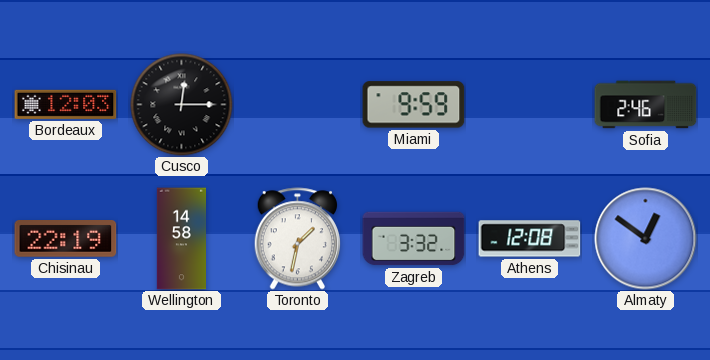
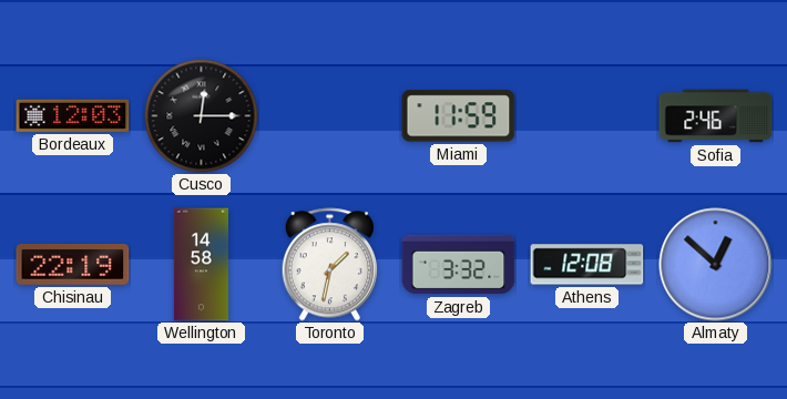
Miami: 9:59 -> 11:59 (459, 116)
Almaty: 12:51 -> 12:52 (716, 265)
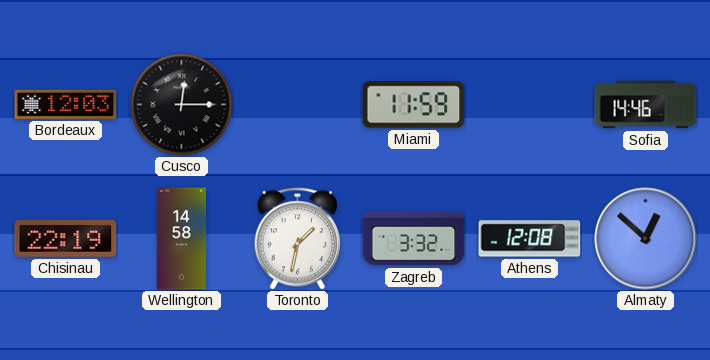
Sofia: 2:46 -> 14:46 (646, 105)
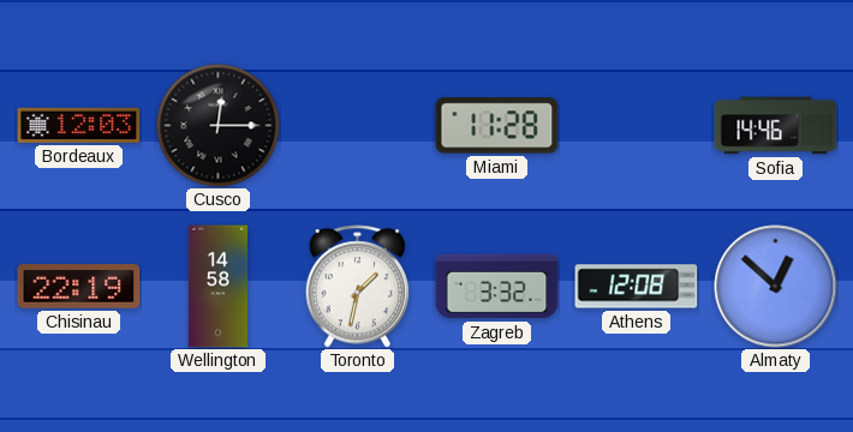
Miami: 11:59 -> 11:28 (497, 126)
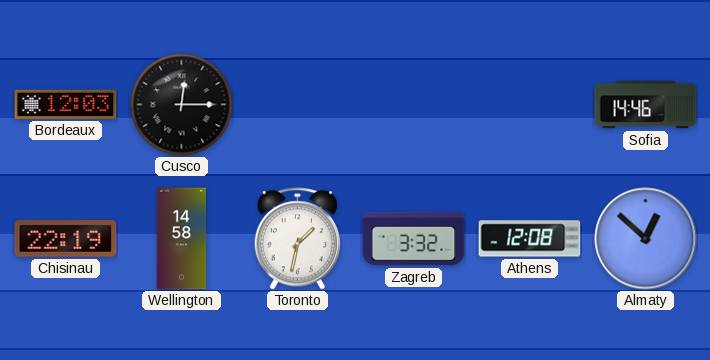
Miami: 11:28 -> none (497, 126)
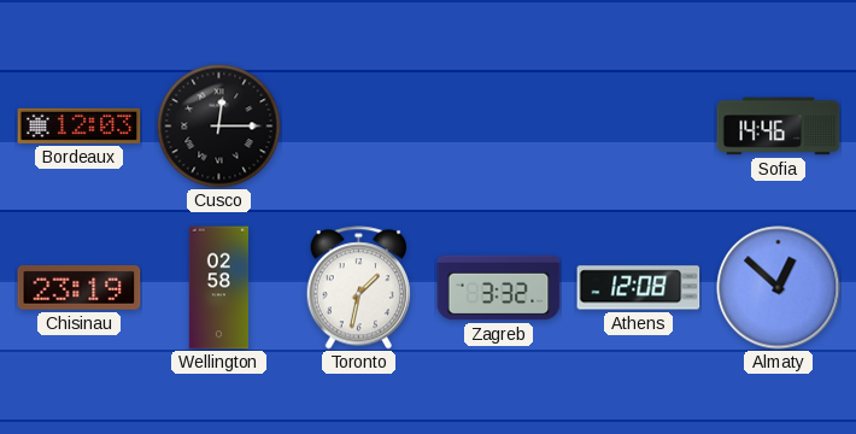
Chisinau: 22:19 -> 23:19 (80, 288)
Wellington: 14:58 -> 02:58 (218, 288)
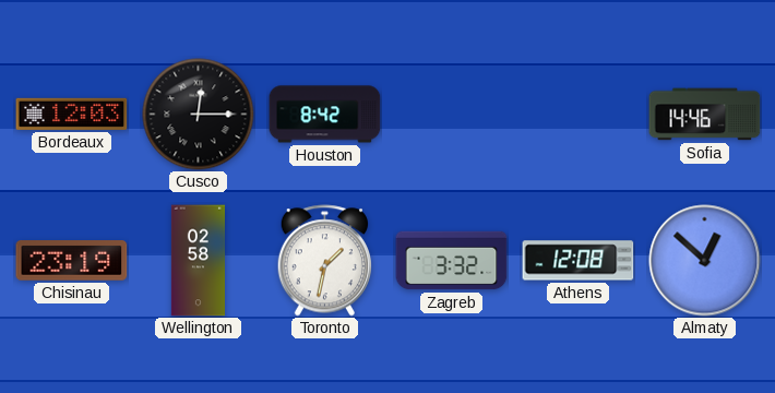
Houston: none -> 8:42 (325, 115)
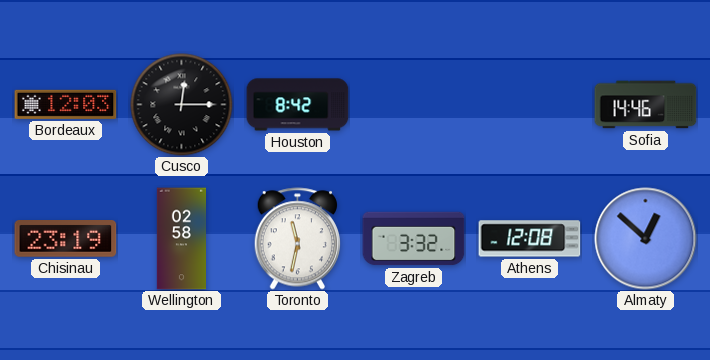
Toronto: 1:32 -> 11:32 (297, 239)
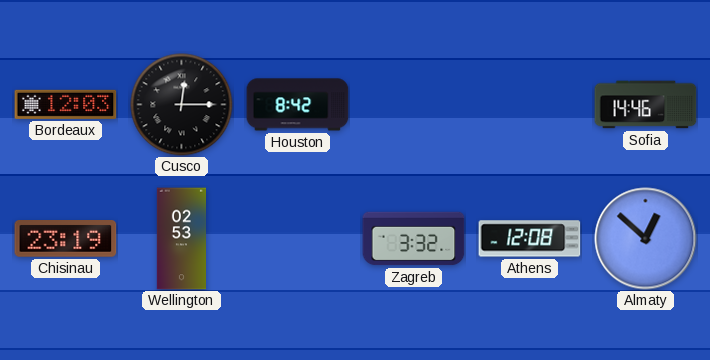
Wellington: 02:58 -> 02:53 (181, 239)
Toronto: 11:32 -> none (297, 239)
